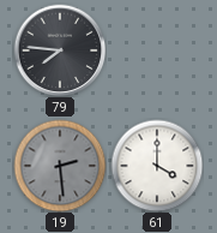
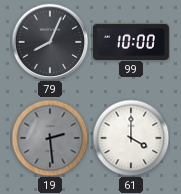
79: 7:46 -> 8:04 (50, 42)
99: none -> 10:00 (131, 41)
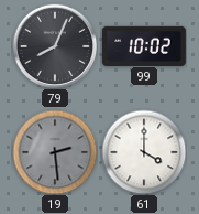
99: 10:00 -> 10:02 (144, 45)
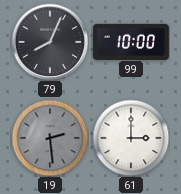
99: 10:02 -> 10:00 (131, 41)
61: 4:00 -> 3:00 (131, 138)
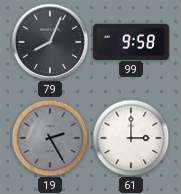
99: 10:00 -> 9:58 (131, 41)
19: 2:29 -> 2:25 (50, 138)
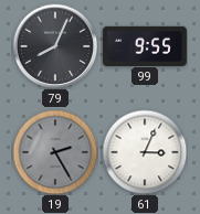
99: 9:58 -> 9:55 (145, 45)
61: 3:00 -> 3:04 (145, 152)
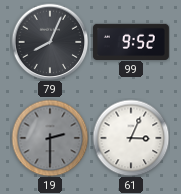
99: 9:55 -> 9:52 (131, 41)
19: 2:25 -> 2:30 (50, 138)
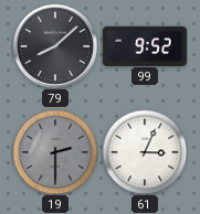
79: 8:04 -> 8:08 (55, 46)
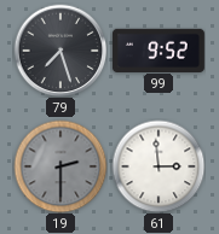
79: 8:08 -> 7:27 (60, 51)
61: 3:04 -> 2:59 (159, 166)
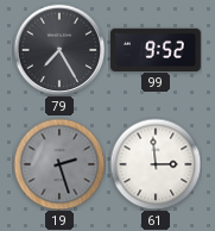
79: 7:27 -> 7:25 (59, 50)
19: 2:30 -> 2:27 (59, 164)
